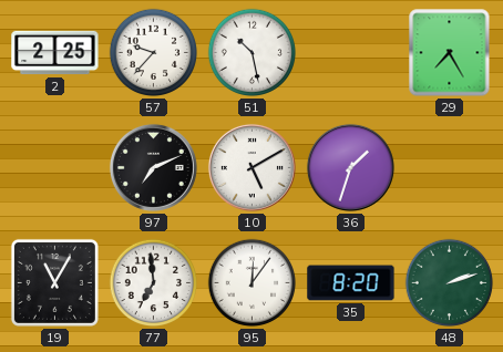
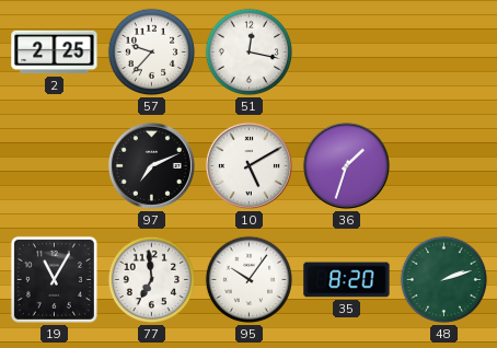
51: 10:28 -> 12:17 (250, 53)
29: 7:25 -> none (450, 53)
95: 12:06 -> 10:06 (250, 280)
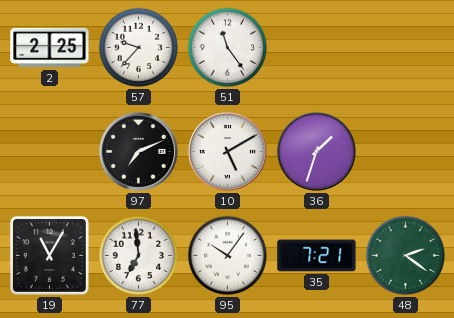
51: 12:17 -> 11:24 (228, 48)
35: 8:20 -> 7:21 (317, 256)
48: 2:12 -> 2:21 (406, 256)
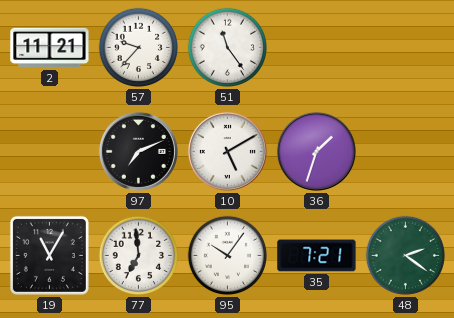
2: 2:25 -> 11:21 (50, 48)
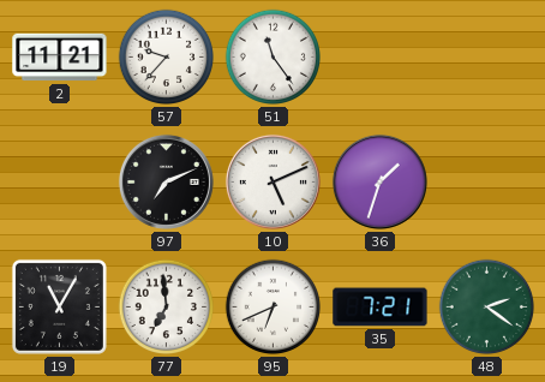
10: 5:10 -> 5:11 (272, 181)
95: 10:06 -> 6:41 (274, 308)
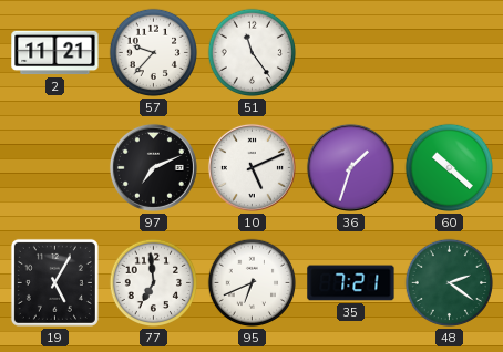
60: none -> 10:22 (450, 168)
19: 11:05 -> 5:05 (54, 282)
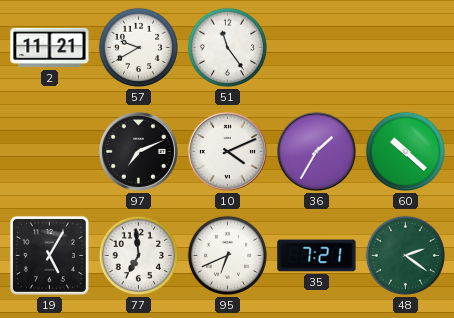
57: 9:37 -> 9:40 (139, 48)
10: 5:11 -> 4:11 (227, 151)
36: 1:33 -> 1:35 (316, 151)
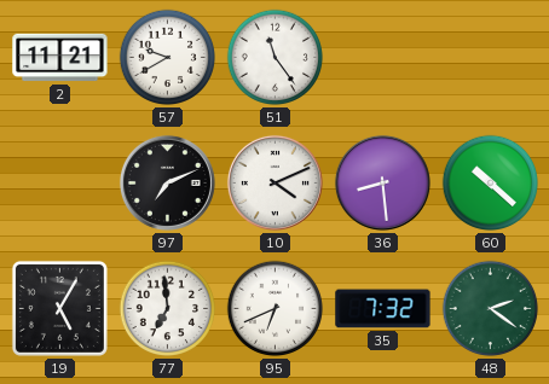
36: 1:35 -> 8:29 (382, 182)
35: 7:21 -> 7:32 (383, 309)
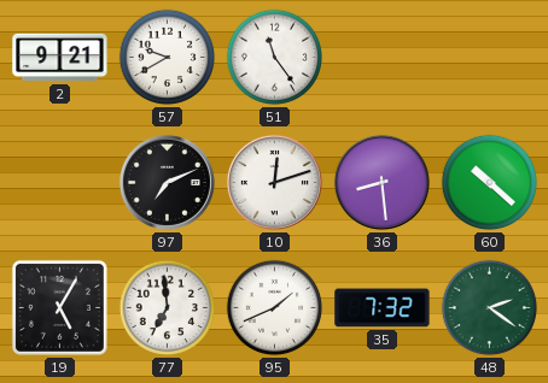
2: 11:21 -> 9:21 (60, 58)
10: 4:11 -> 12:12 (274, 182)
95: 6:41 -> 1:41 (275, 308)
